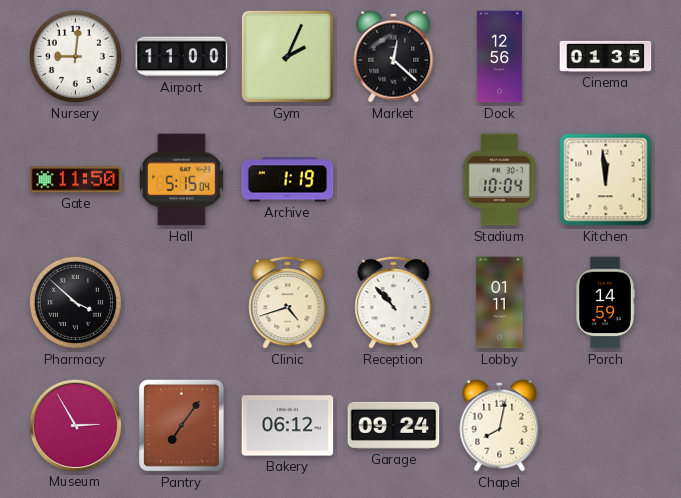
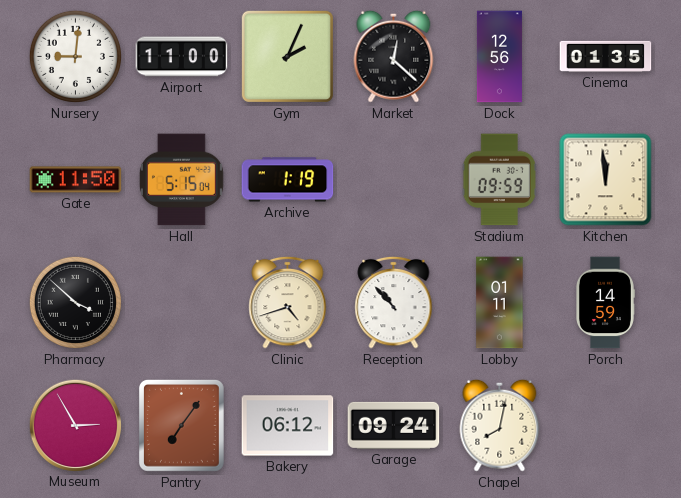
Stadium: 10:04 -> 09:59 (499, 180)
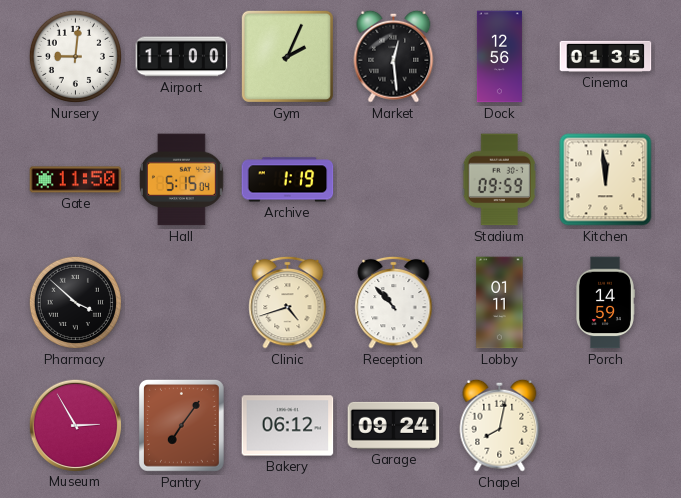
Market: 12:22 -> 12:29 (394, 56)
